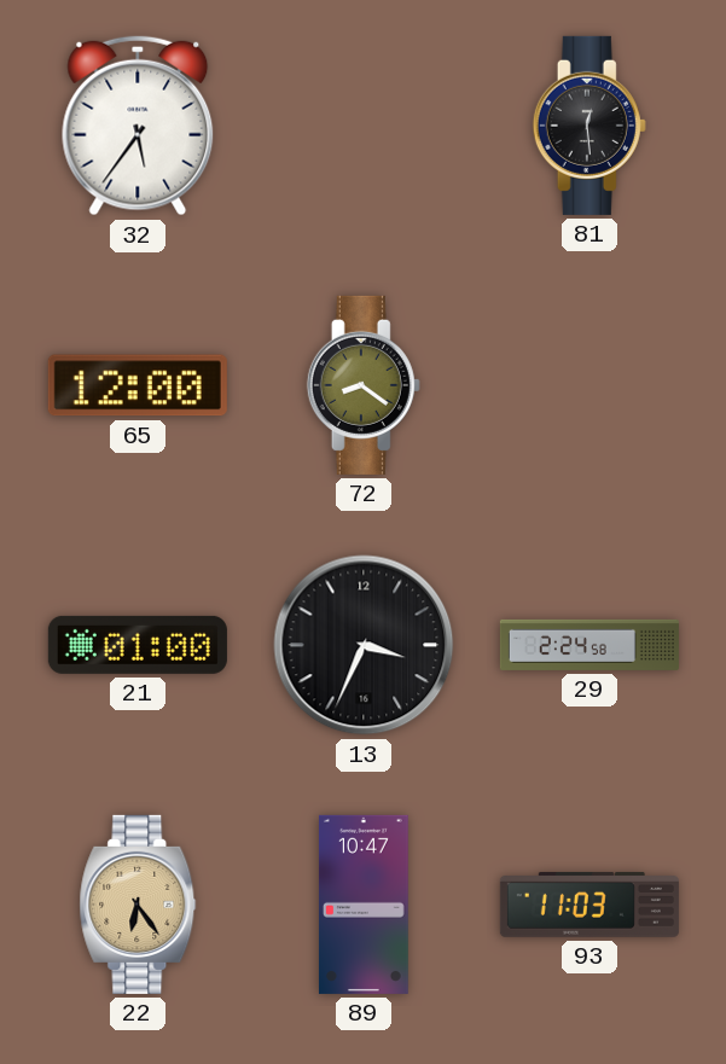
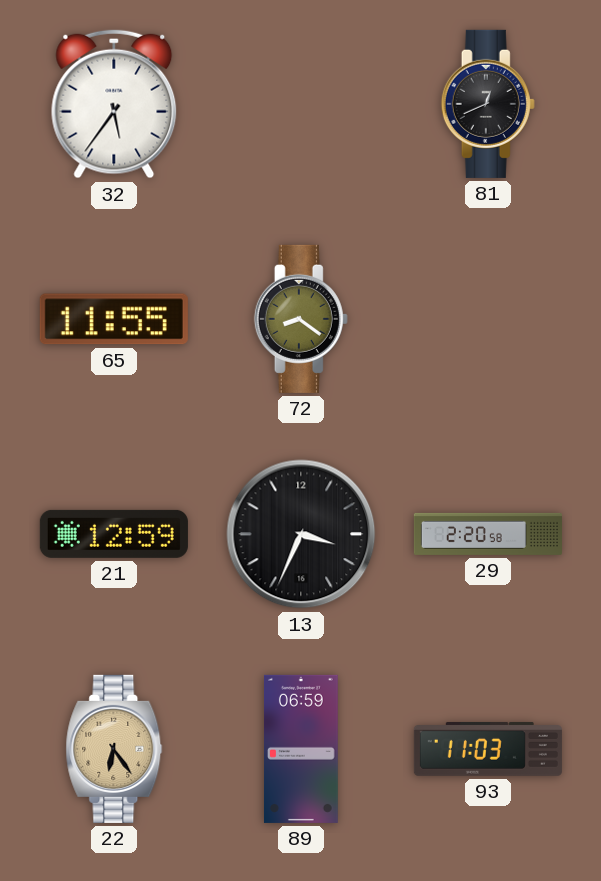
81: 12:29 -> 12:41 (488, 104)
65: 12:00 -> 11:55 (114, 319)
21: 01:00 -> 12:59 (114, 534)
29: 2:24 -> 2:20 (488, 534)
89: 10:47 -> 06:59 (301, 749)
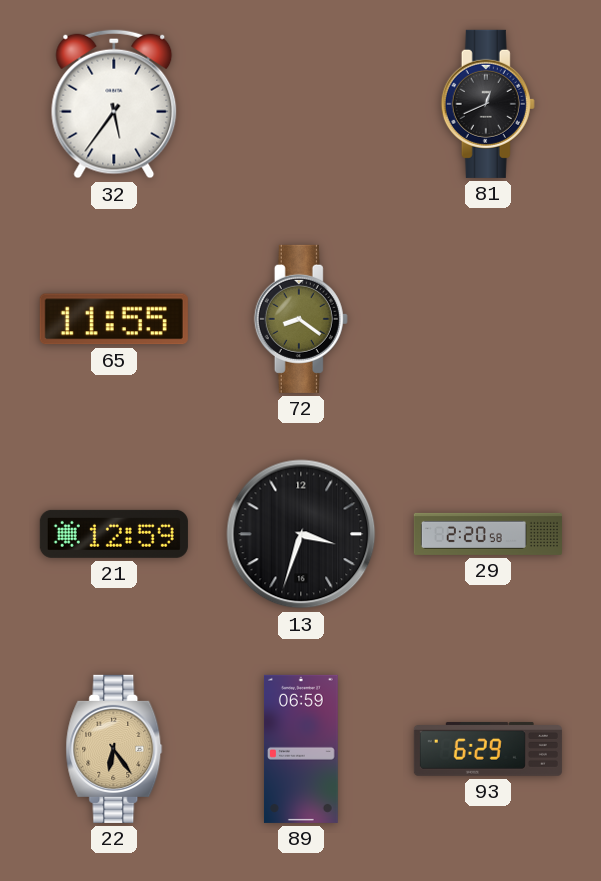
13: 3:34 -> 3:33 (301, 534)
93: 11:03 -> 6:29 (488, 749)
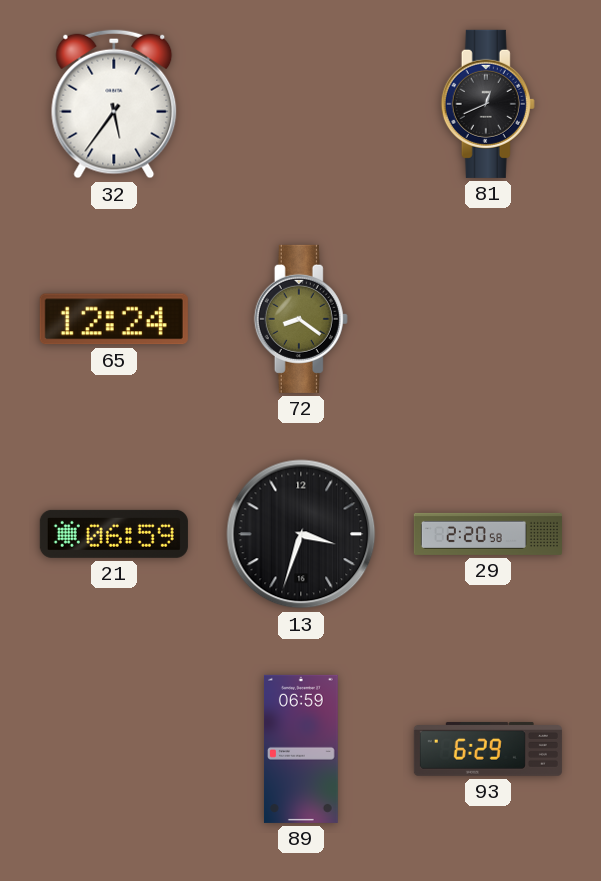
65: 11:55 -> 12:24 (114, 319)
21: 12:59 -> 06:59 (114, 534)
22: 6:24 -> none (114, 749)
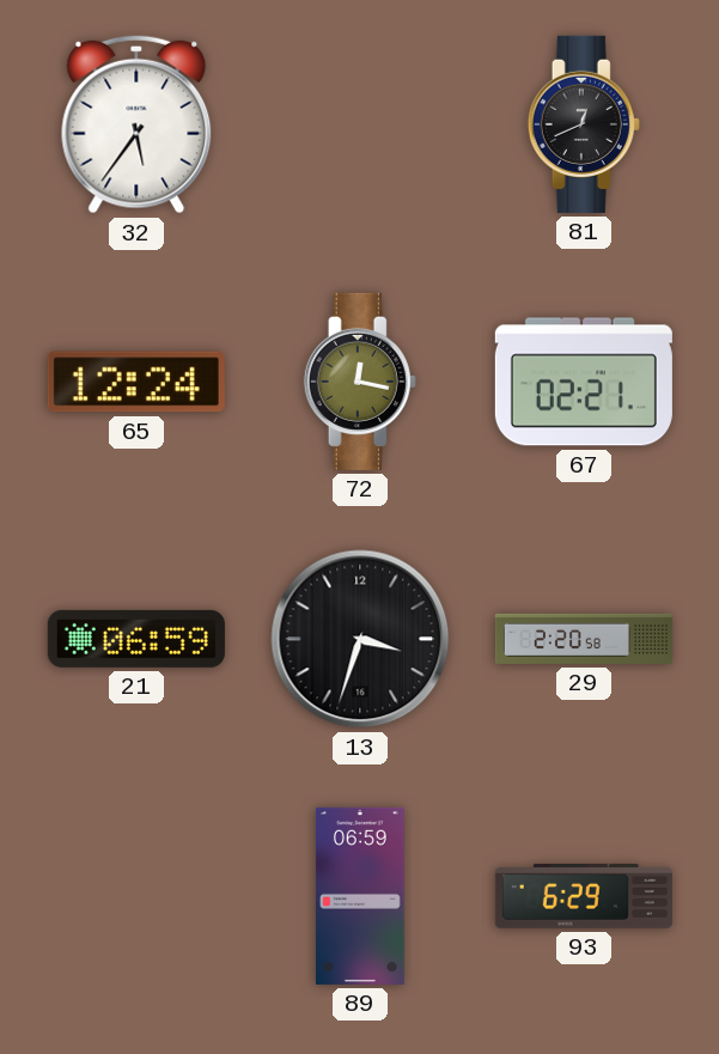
72: 8:21 -> 12:17 (360, 382)
67: none -> 02:21 (584, 382)
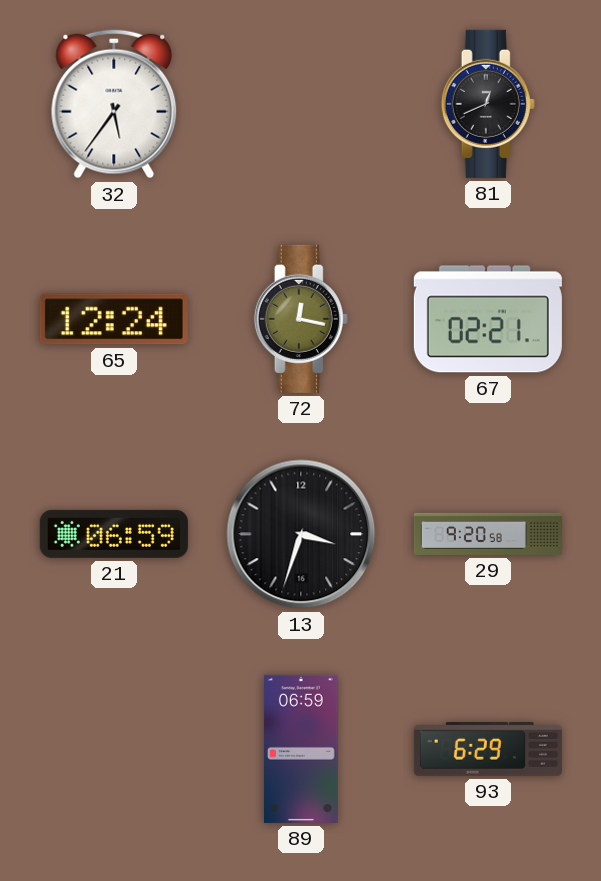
29: 2:20 -> 9:20 (488, 534)
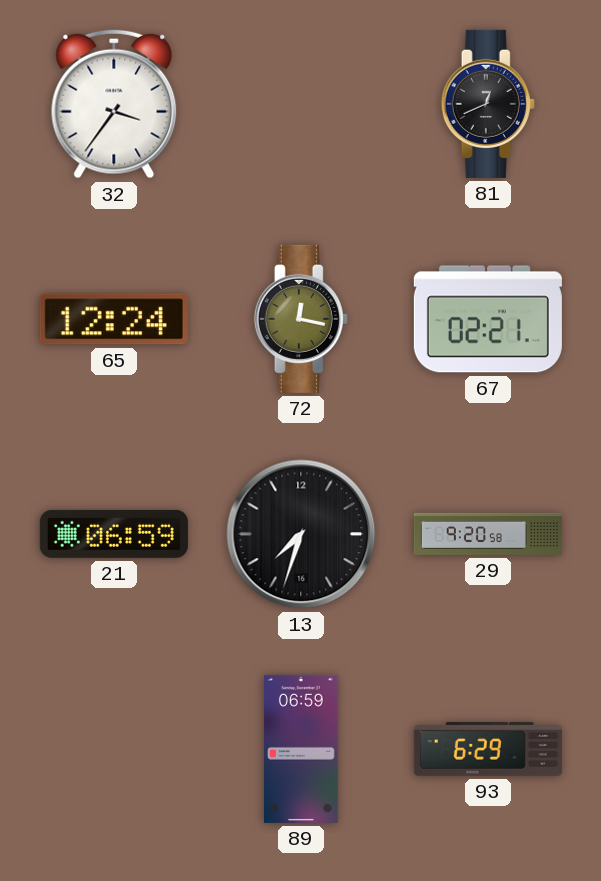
32: 5:36 -> 3:36 (114, 104)
13: 3:33 -> 7:33 (301, 534)
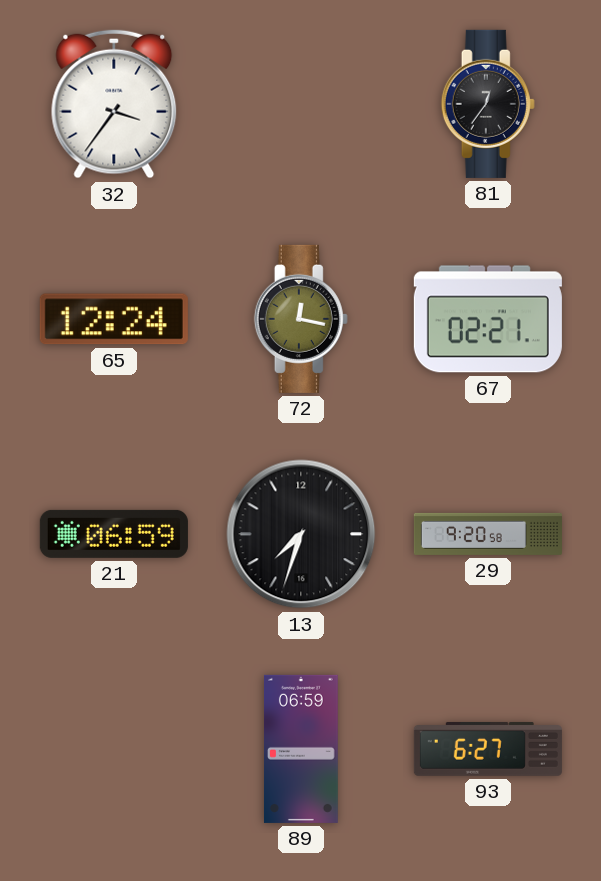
81: 12:41 -> 12:36 (488, 104)
93: 6:29 -> 6:27 (488, 749)
